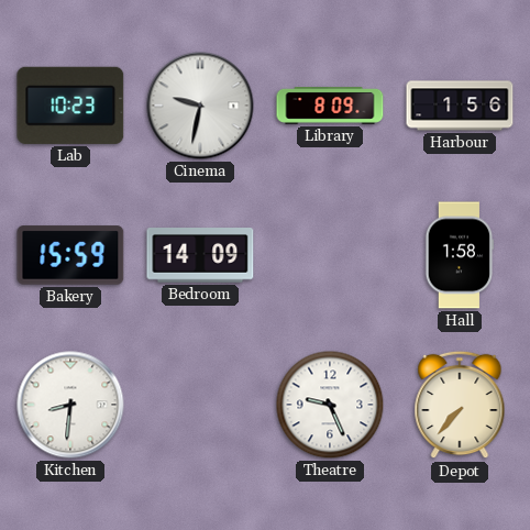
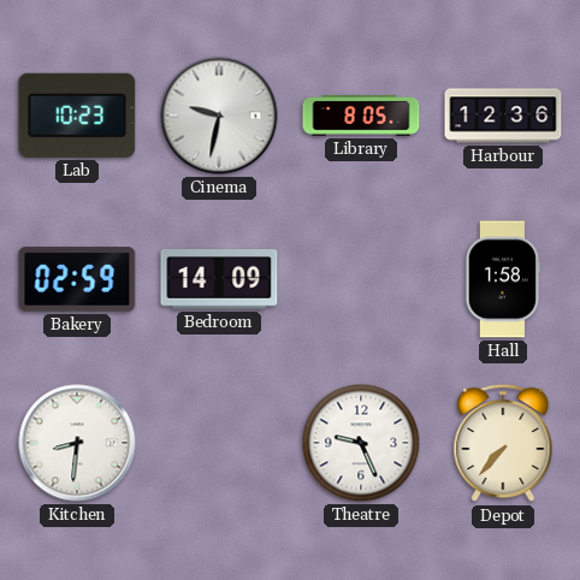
Library: 8:09 -> 8:05 (361, 117)
Harbour: 1:56 -> 12:36 (503, 116)
Bakery: 15:59 -> 02:59 (77, 279)
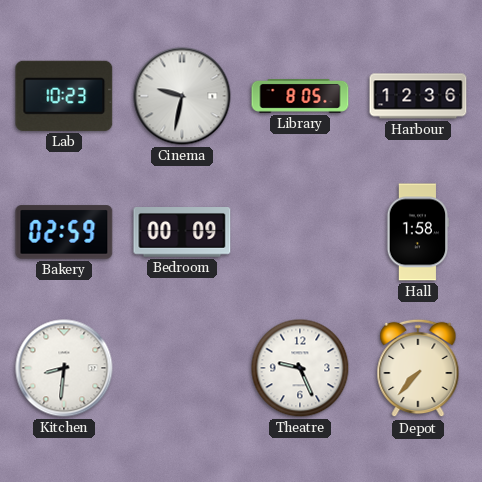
Bedroom: 14:09 -> 00:09 (182, 232)
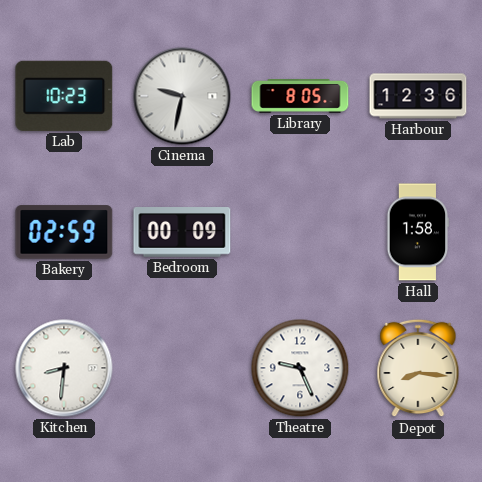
Depot: 7:37 -> 8:16 (418, 368)
